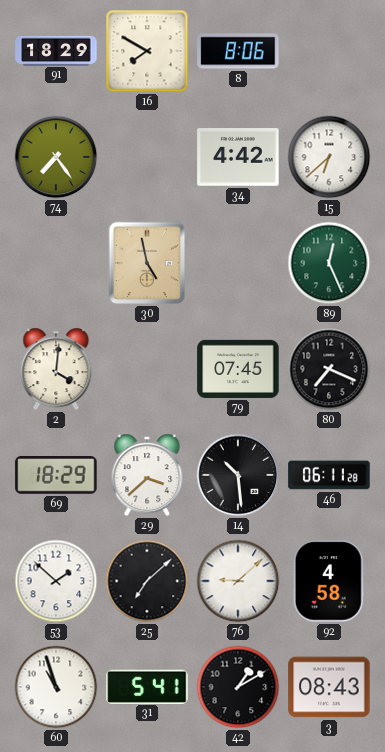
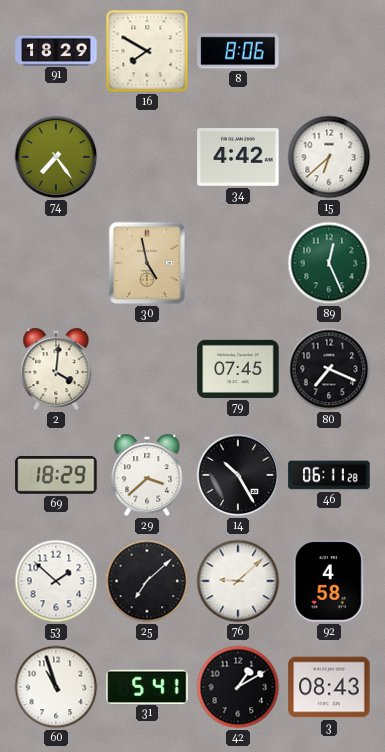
14: 10:29 -> 10:25 (238, 475)
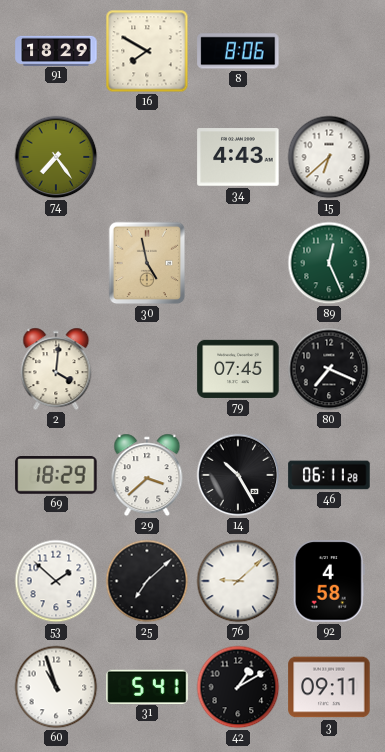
34: 4:42 -> 4:43 (238, 157)
3: 08:43 -> 09:11 (329, 687)
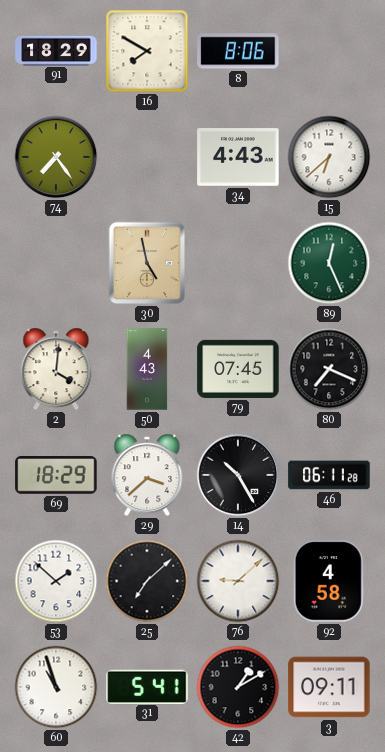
50: none -> 4:43 (147, 369)
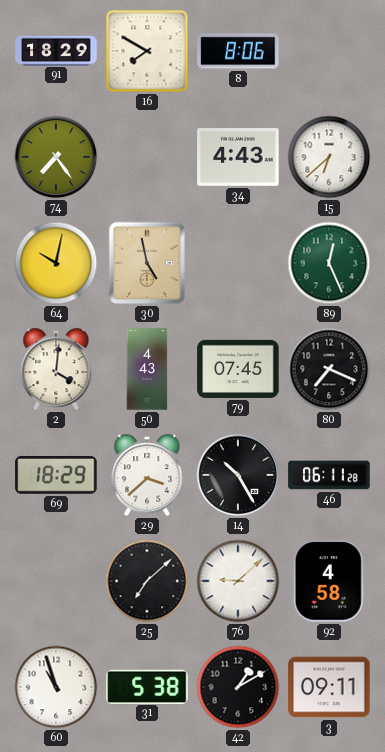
64: none -> 10:02 (56, 263)
53: 1:52 -> none (56, 581)
31: 5:41 -> 5:38 (147, 686)
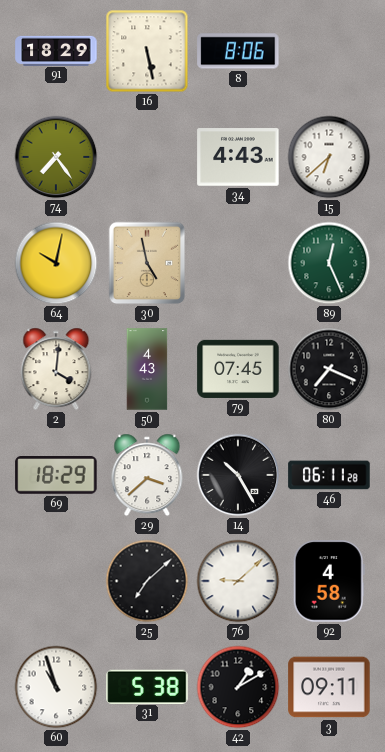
16: 7:50 -> 5:28 (147, 51)
